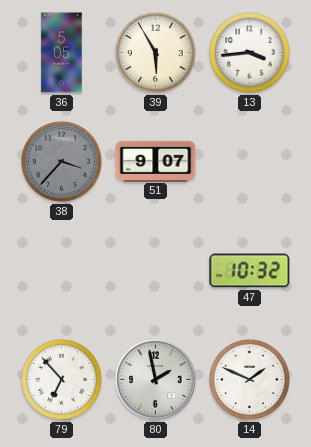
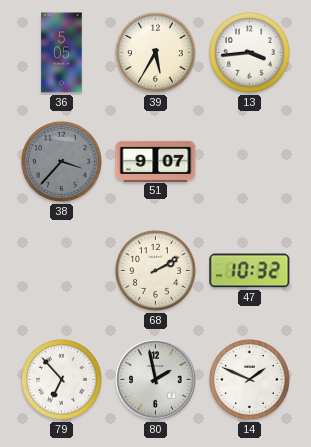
39: 5:55 -> 5:35 (156, 53)
68: none -> 2:10 (156, 271)
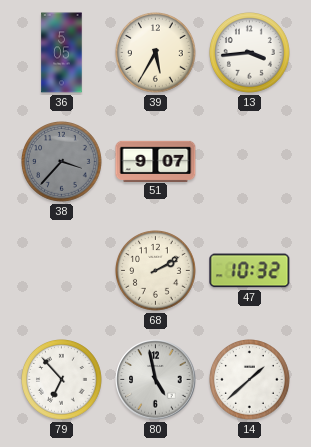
80: 1:58 -> 4:58 (156, 380)
14: 1:49 -> 1:38 (250, 380)
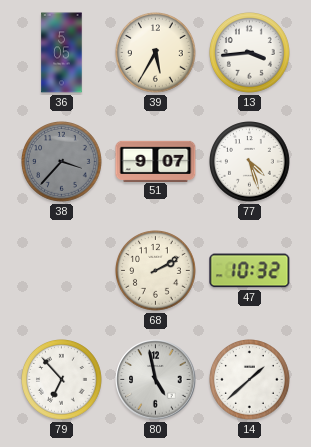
77: none -> 4:27 (250, 162)
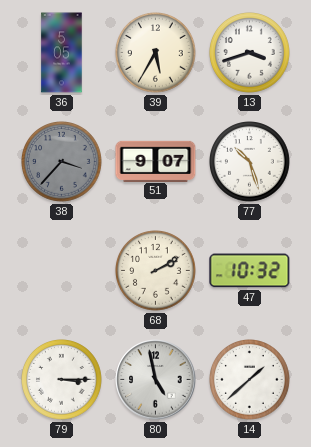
13: 3:44 -> 3:42 (250, 53)
77: 4:27 -> 10:27 (250, 162)
79: 6:53 -> 3:15 (62, 380)
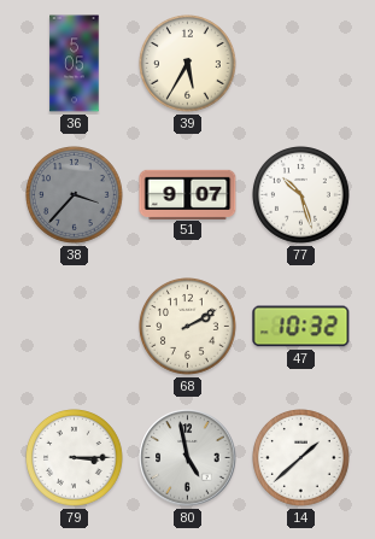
13: 3:42 -> none (250, 53)
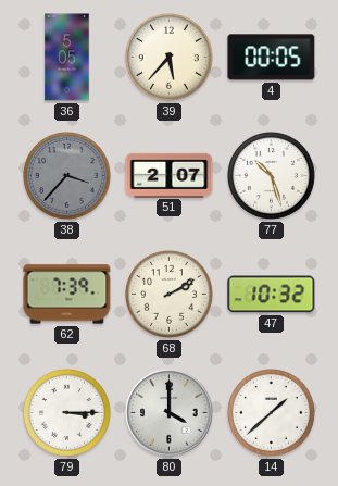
39: 5:35 -> 5:37 (170, 58)
4: none -> 00:05 (272, 58)
51: 9:07 -> 2:07 (170, 175)
62: none -> 7:39 (67, 295)
80: 4:58 -> 4:00 (170, 413)
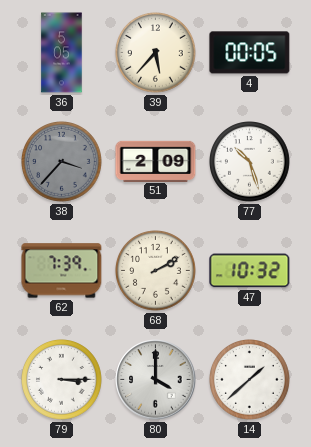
51: 2:07 -> 2:09 (156, 161)
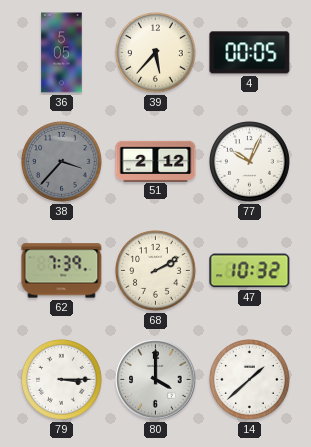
51: 2:09 -> 2:12 (156, 161)
77: 10:27 -> 10:04 (250, 162)
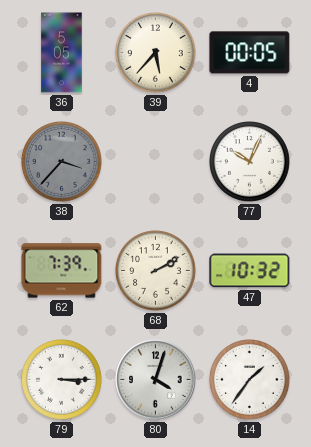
51: 2:12 -> none (156, 161)
80: 4:00 -> 4:03 (156, 380)
14: 1:38 -> 1:36 (250, 380)
